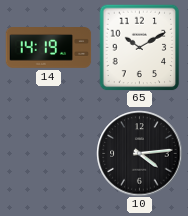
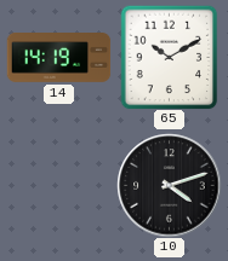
10: 4:14 -> 4:12 (169, 185)
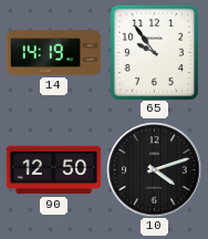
65: 10:10 -> 9:54 (155, 52)
90: none -> 12:50 (53, 170)
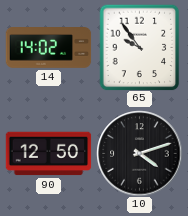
14: 14:19 -> 14:02 (48, 48)
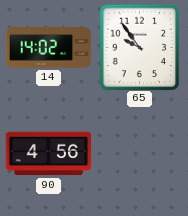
90: 12:50 -> 4:56 (48, 154)
10: 4:12 -> none (139, 153)
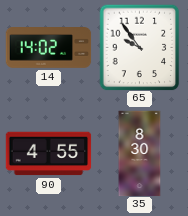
90: 4:56 -> 4:55 (48, 154)
35: none -> 8:30 (140, 153)
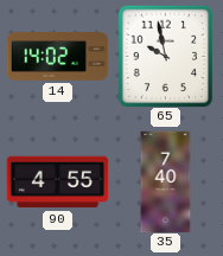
65: 9:54 -> 9:58 (166, 56)
35: 8:30 -> 7:40 (166, 181)
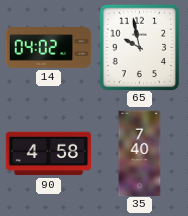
14: 14:02 -> 04:02 (48, 48)
90: 4:55 -> 4:58 (48, 154)
